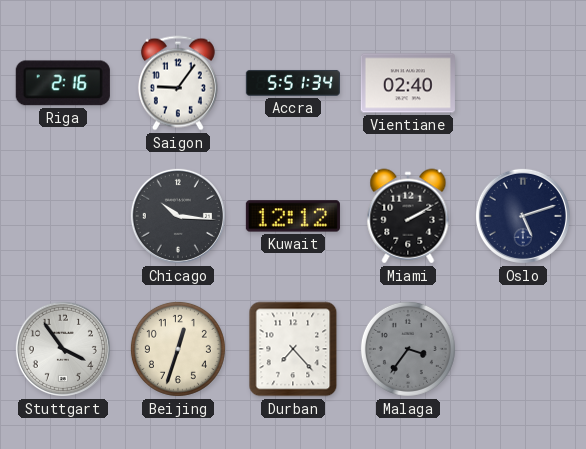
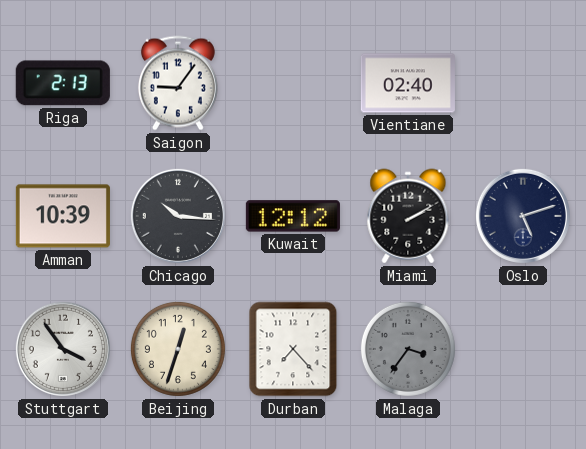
Riga: 2:16 -> 2:13 (63, 83)
Accra: 5:51 -> none (293, 83)
Amman: none -> 10:39 (63, 216)
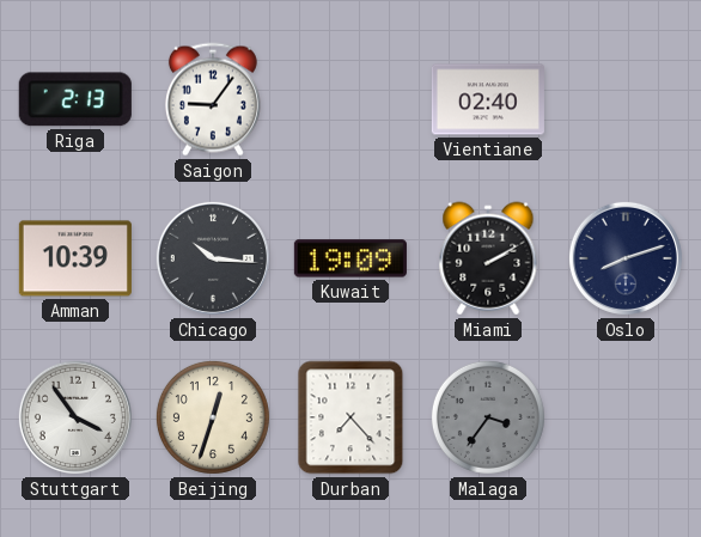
Kuwait: 12:12 -> 19:09 (350, 258)
Oslo: 5:12 -> 8:12 (626, 258)
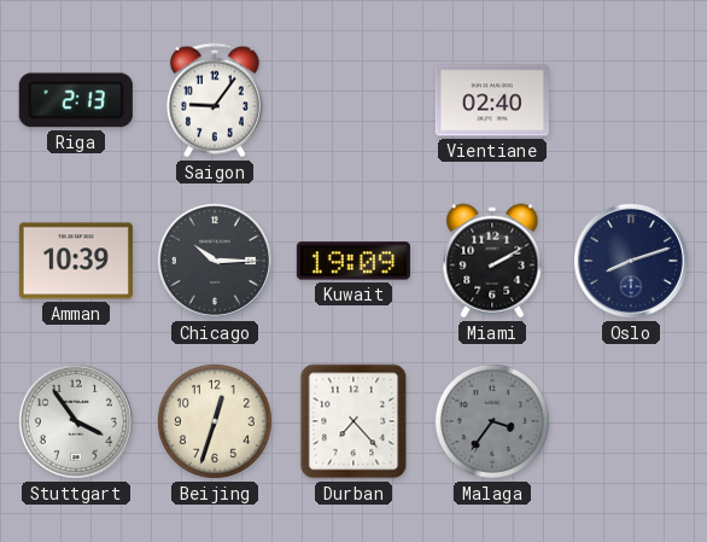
Chicago: 10:16 -> 10:15 (215, 261)
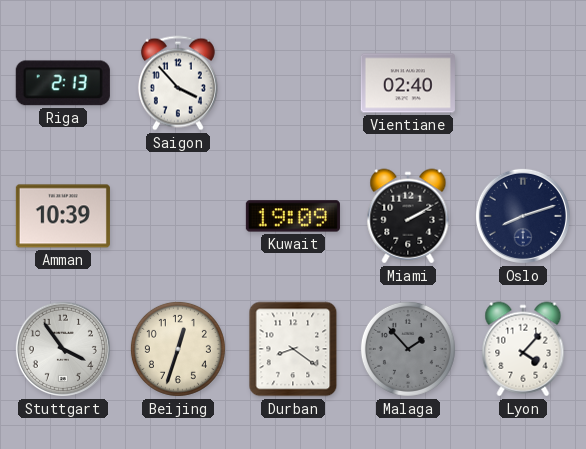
Saigon: 9:06 -> 3:53 (178, 83)
Chicago: 10:15 -> none (215, 261)
Durban: 7:23 -> 8:21 (293, 349)
Malaga: 3:36 -> 1:53 (408, 349)
Lyon: none -> 4:07 (523, 349)
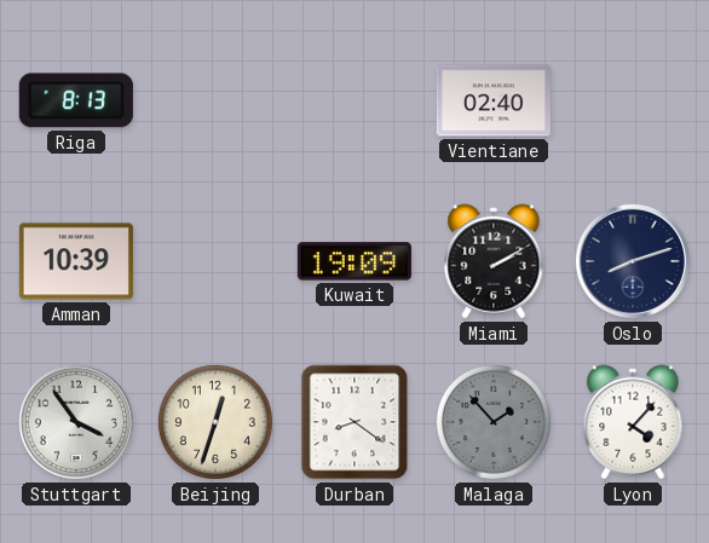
Riga: 2:13 -> 8:13 (76, 100)
Saigon: 3:53 -> none (178, 83)
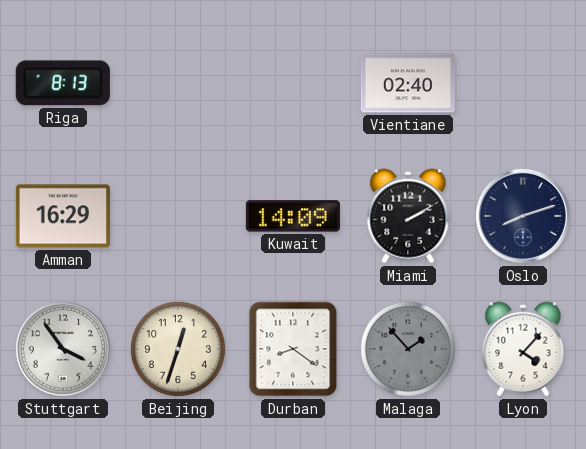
Amman: 10:39 -> 16:29 (63, 216)
Kuwait: 19:09 -> 14:09 (293, 216)
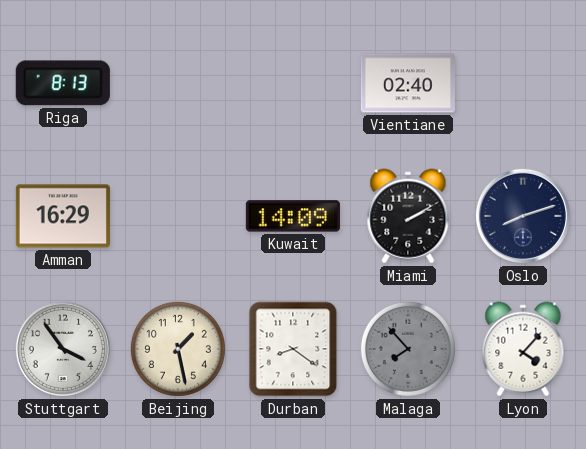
Beijing: 12:33 -> 1:28 (178, 349)
Malaga: 1:53 -> 7:53 (408, 349)
